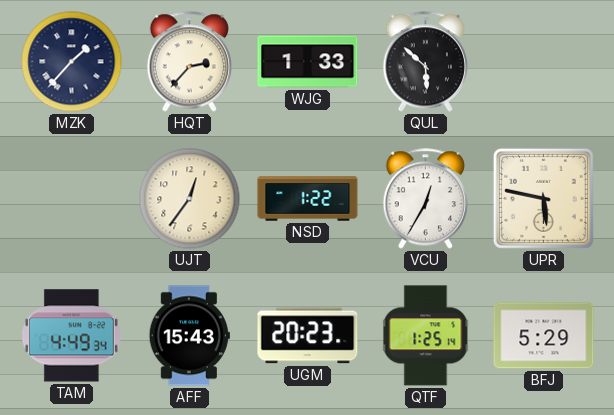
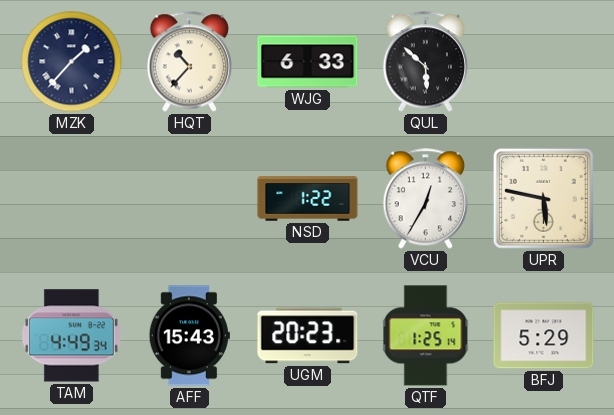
HQT: 2:37 -> 10:37 (189, 62)
WJG: 1:33 -> 6:33 (308, 62)
UJT: 12:36 -> none (190, 199)
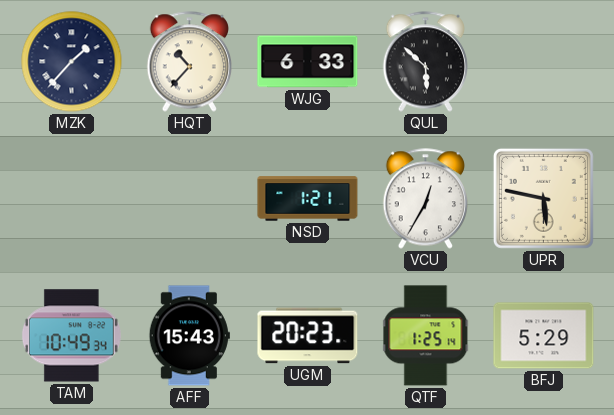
NSD: 1:22 -> 1:21 (308, 199)
TAM: 4:49 -> 10:49 (71, 336)
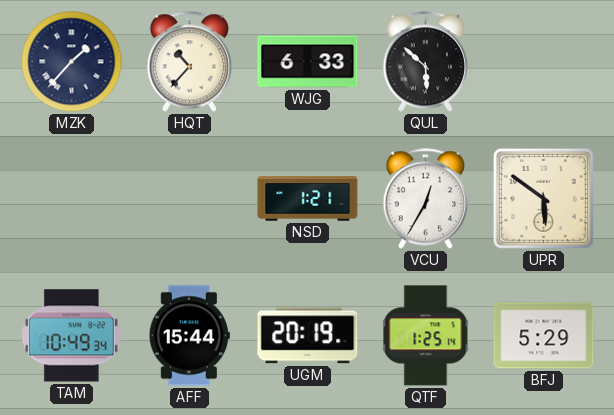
UPR: 5:47 -> 5:51 (543, 198)
AFF: 15:43 -> 15:44 (189, 336)
UGM: 20:23 -> 20:19 (308, 336)
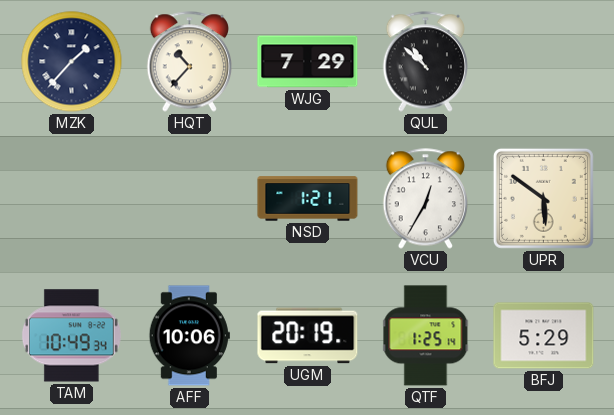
WJG: 6:33 -> 7:29 (308, 62)
QUL: 5:52 -> 10:52 (425, 62)
AFF: 15:44 -> 10:06 (189, 336)
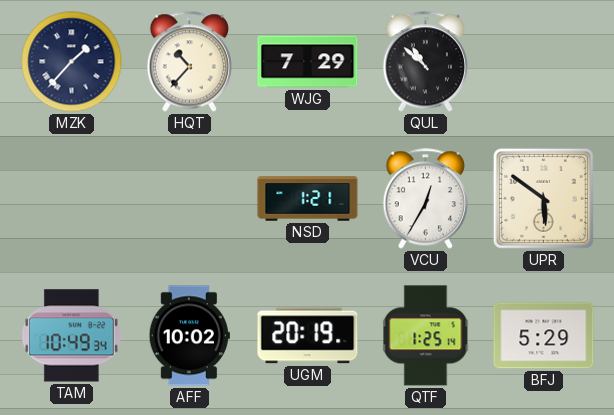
AFF: 10:06 -> 10:02 (189, 336)
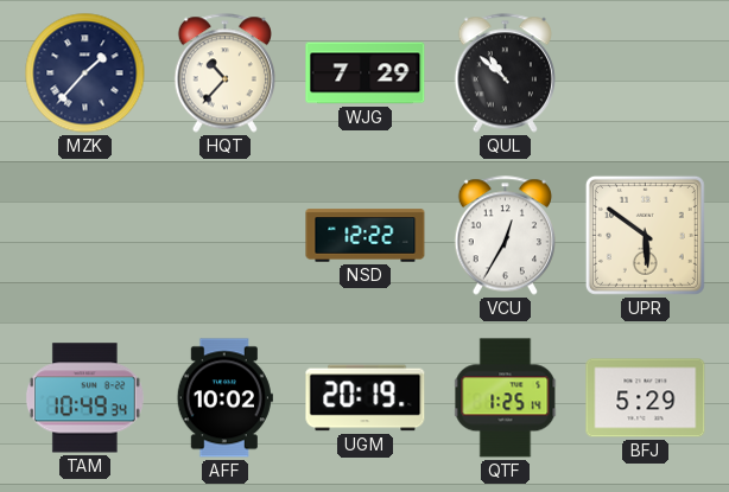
NSD: 1:21 -> 12:22 (366, 236)
